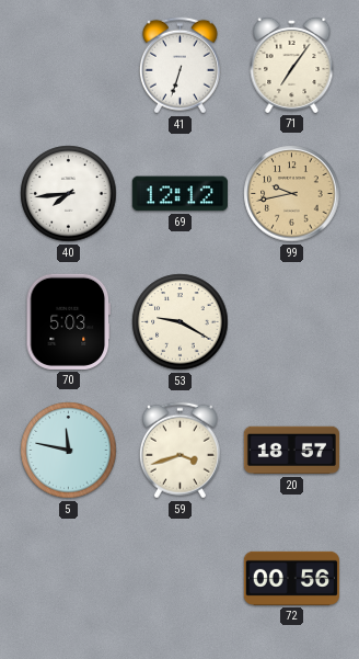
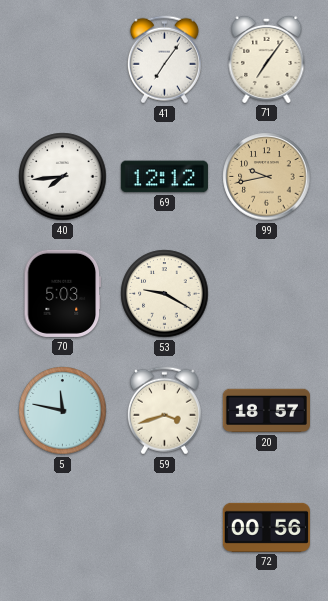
41: 6:33 -> 7:06 (164, 60)
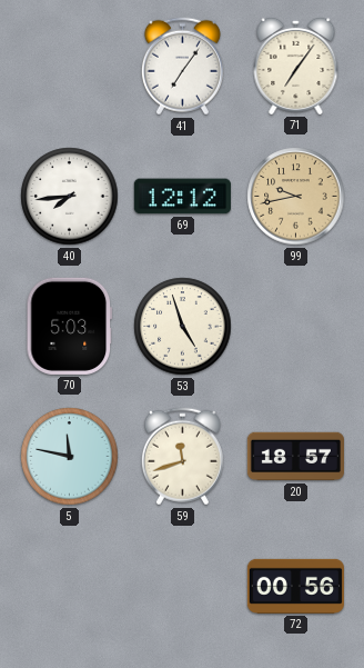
53: 9:20 -> 4:57 (183, 327)
59: 3:42 -> 11:42 (182, 457)
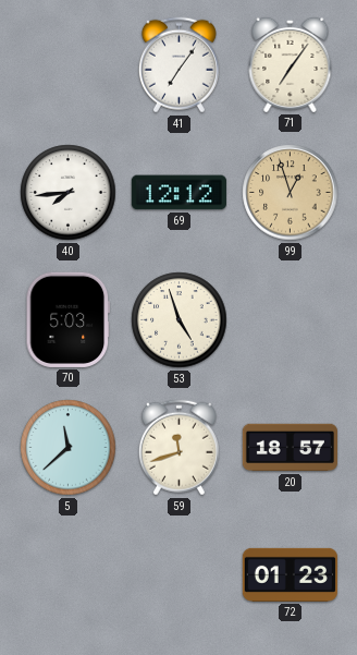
99: 9:43 -> 12:57 (291, 193)
5: 11:47 -> 11:38 (69, 448)
72: 00:56 -> 01:23 (290, 574)
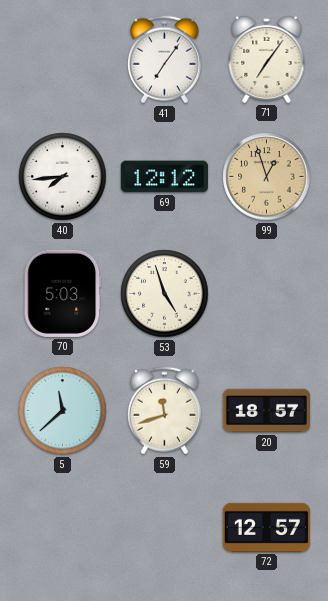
72: 01:23 -> 12:57 (266, 527)
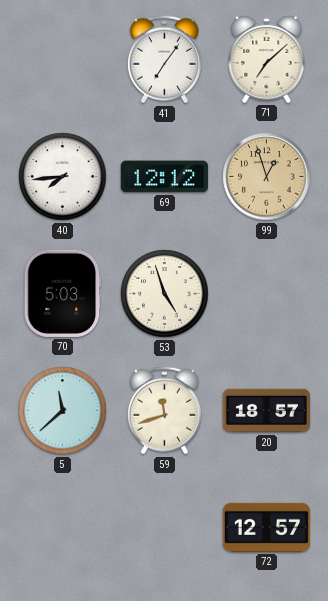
71: 7:06 -> 7:08 (267, 59)
